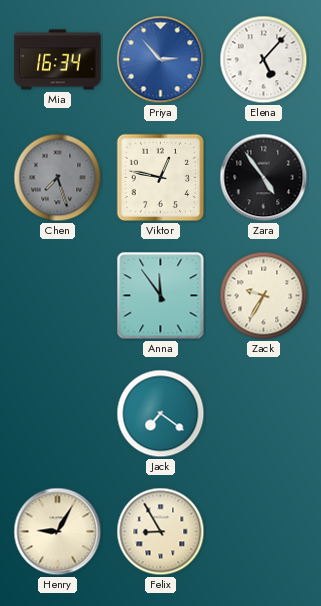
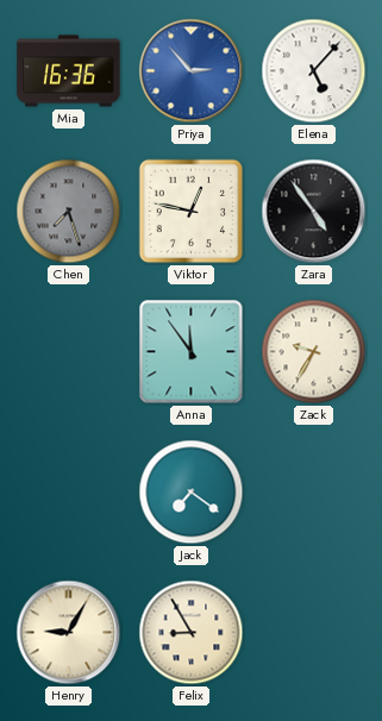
Mia: 16:34 -> 16:36 (69, 71)
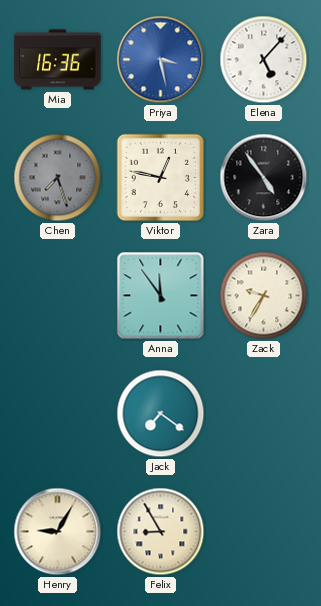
Priya: 2:53 -> 3:28 (161, 60)
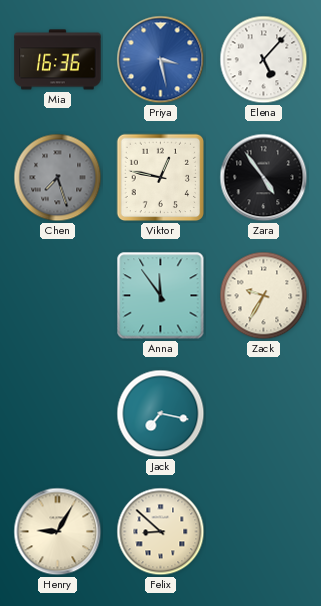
Jack: 7:21 -> 7:17 (161, 414)
Felix: 8:55 -> 8:52 (161, 532)
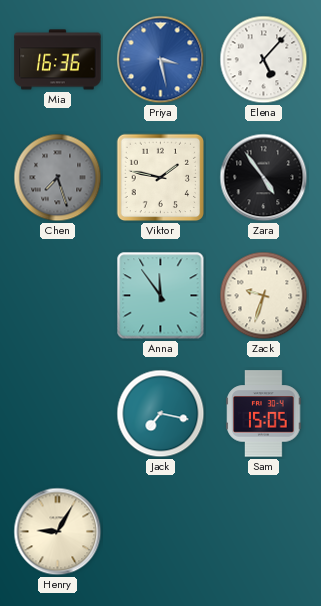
Viktor: 12:47 -> 1:47 (161, 178)
Zack: 9:35 -> 9:33 (264, 296)
Sam: none -> 15:05 (264, 414)
Felix: 8:52 -> none (161, 532)
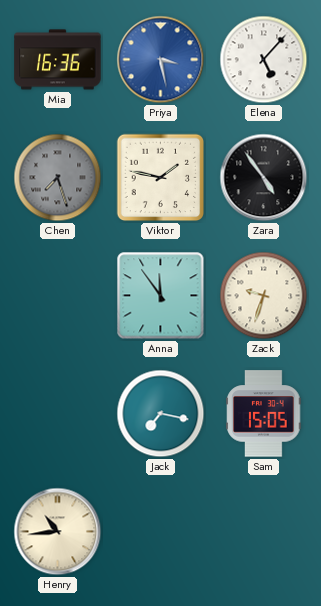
Henry: 9:05 -> 10:44 (58, 532)
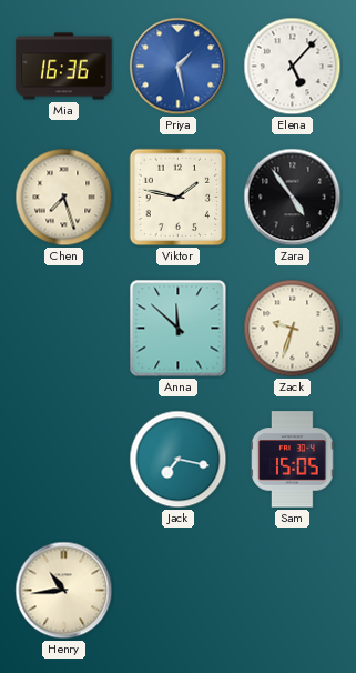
Priya: 3:28 -> 1:28 (179, 67)
Chen dial: grey -> cream (64, 198)
Anna: 11:54 -> 11:52 (179, 329)
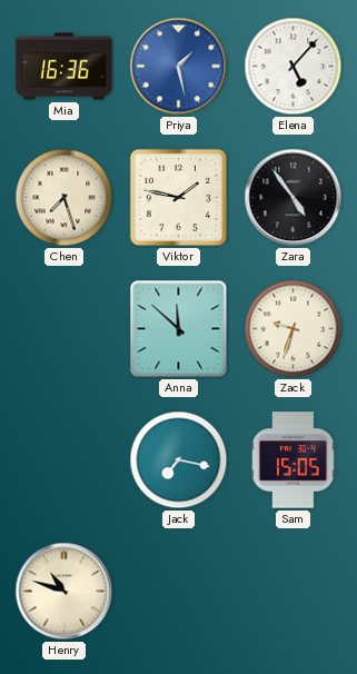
Henry: 10:44 -> 10:48 (65, 592)
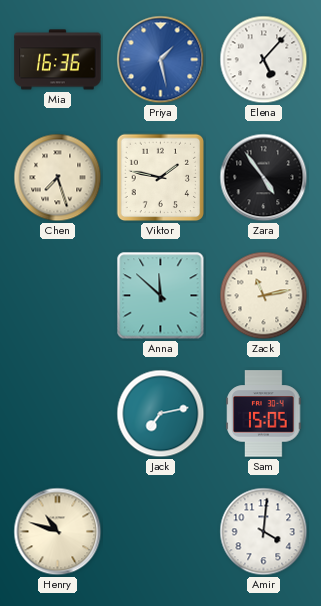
Zack: 9:33 -> 11:13 (264, 296)
Jack: 7:17 -> 7:13 (161, 414)
Amir: none -> 4:01 (264, 532)
